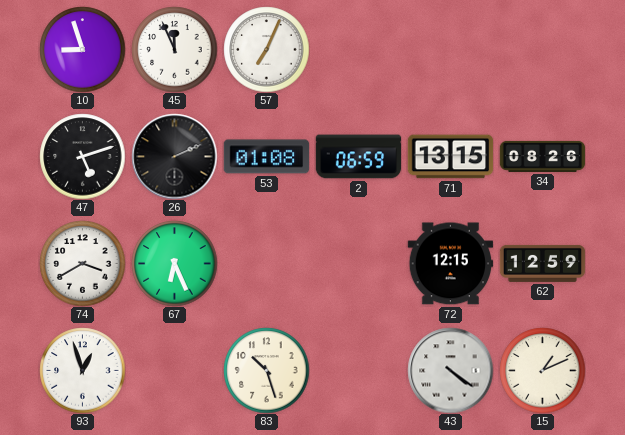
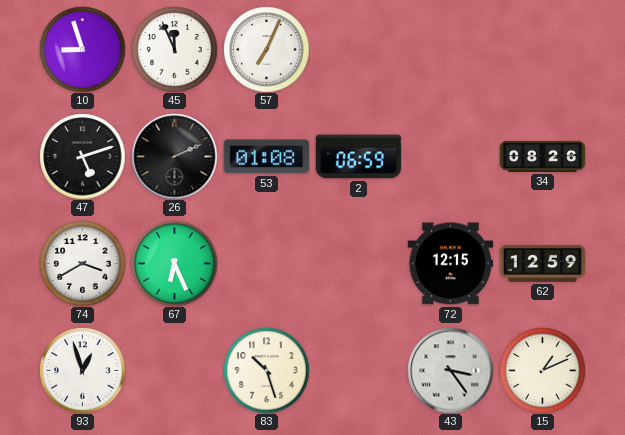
71: 13:15 -> none (450, 157)
43: 4:21 -> 3:24 (450, 370)
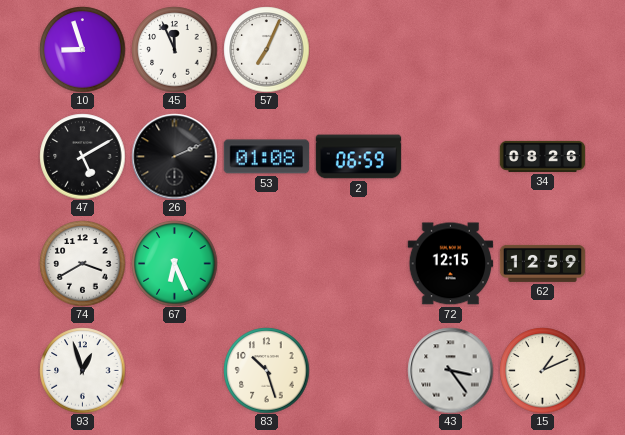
47: 5:12 -> 5:10 (82, 156)
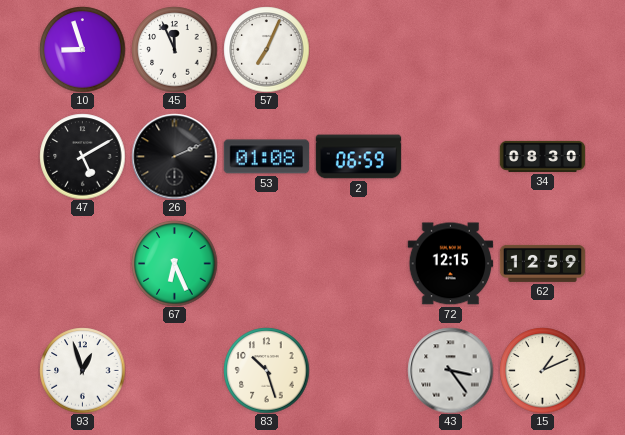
34: 08:26 -> 08:30 (542, 156)
74: 3:40 -> none (82, 263)
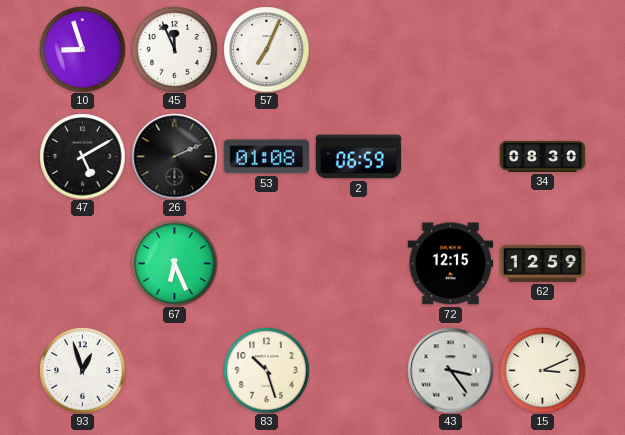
15: 1:11 -> 3:11 (542, 370)
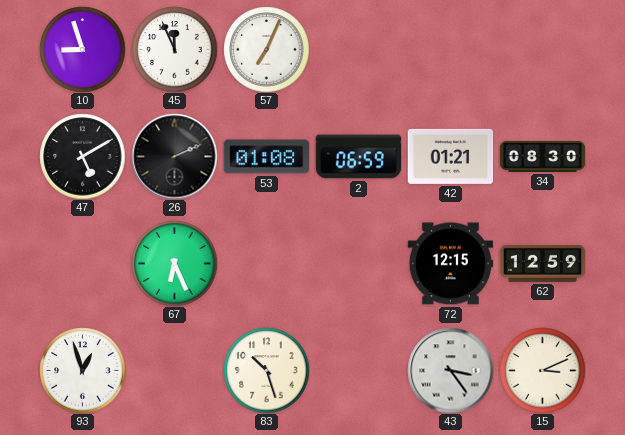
42: none -> 01:21 (450, 156)
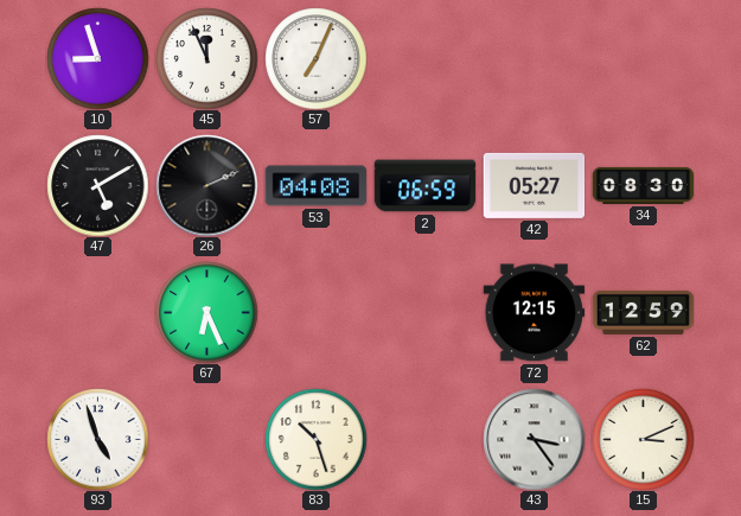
53: 01:08 -> 04:08 (315, 186)
42: 01:21 -> 05:27 (534, 185)
93: 12:57 -> 4:57 (97, 439)
